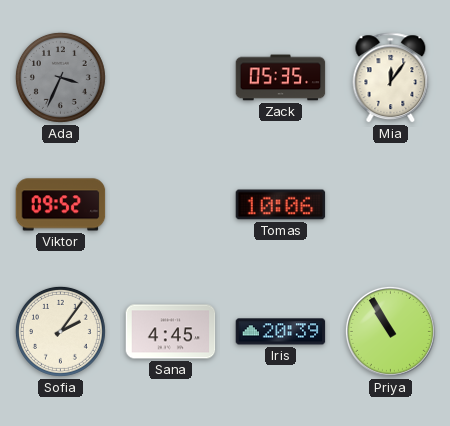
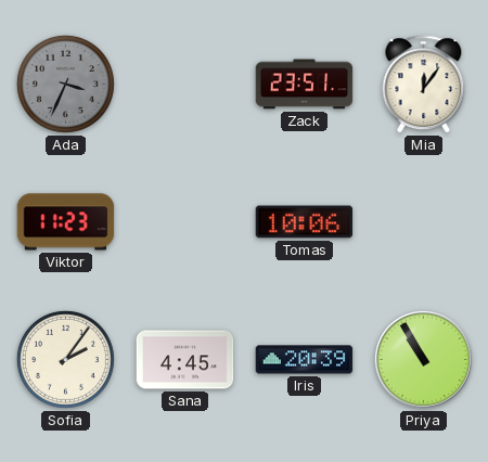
Zack: 05:35 -> 23:51 (305, 85)
Viktor: 09:52 -> 11:23 (66, 222)
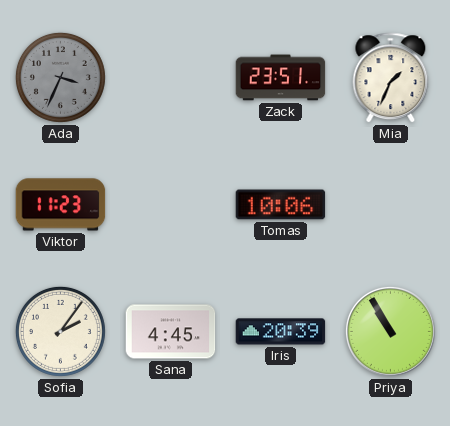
Mia: 12:06 -> 1:34 (391, 78)
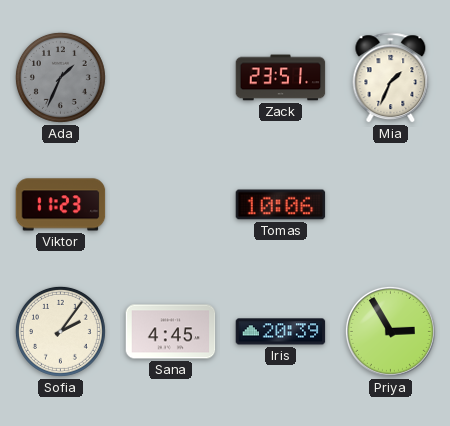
Ada: 3:34 -> 1:34 (60, 77)
Priya: 10:55 -> 2:55 (390, 331)
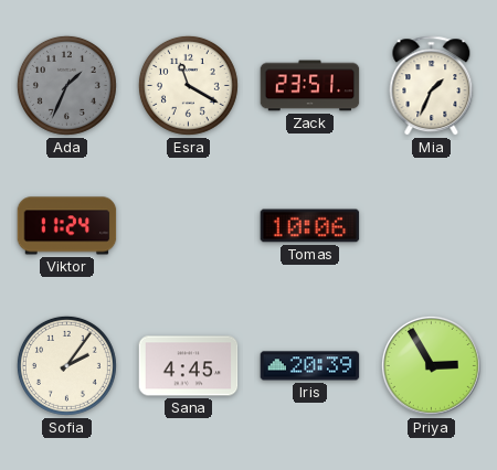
Esra: none -> 11:20 (188, 85)
Viktor: 11:23 -> 11:24 (67, 226)
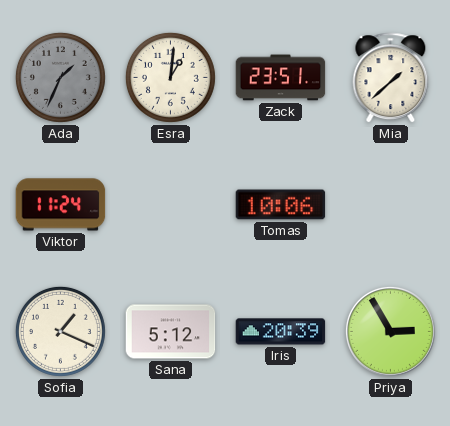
Esra: 11:20 -> 1:01 (170, 77)
Mia: 1:34 -> 1:38 (391, 78)
Sofia: 2:06 -> 1:19 (60, 331)
Sana: 4:45 -> 5:12 (171, 332)
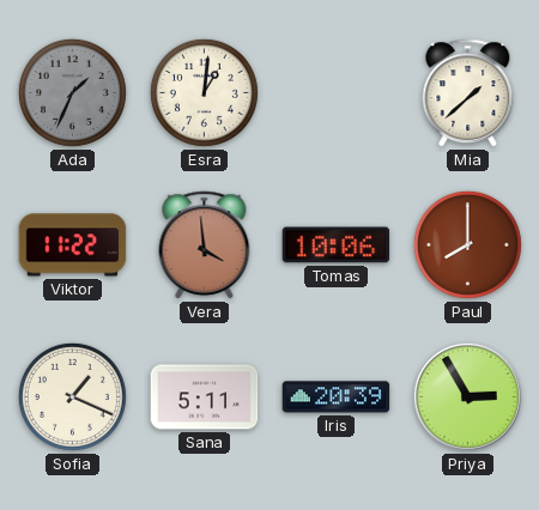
Zack: 23:51 -> none (281, 78)
Viktor: 11:24 -> 11:22 (73, 245)
Vera: none -> 3:59 (205, 245)
Paul: none -> 8:00 (467, 244)
Sana: 5:12 -> 5:11 (205, 397)
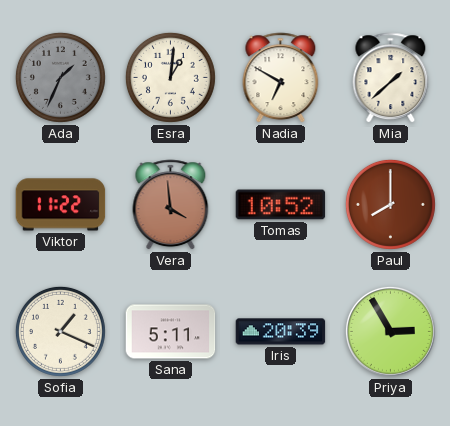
Nadia: none -> 6:50 (281, 78)
Tomas: 10:06 -> 10:52 (281, 205)
